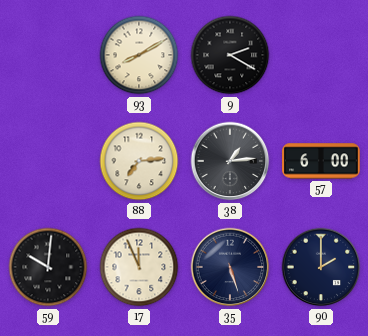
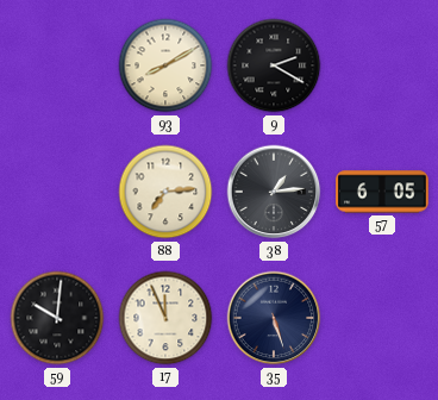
57: 6:00 -> 6:05 (382, 192)
90: 2:00 -> none (321, 267)
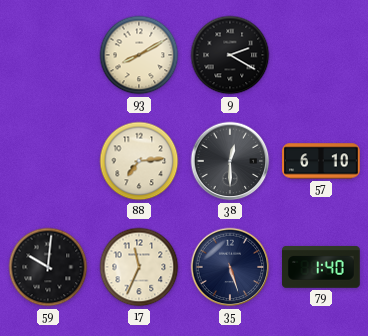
38: 1:14 -> 12:30 (230, 161)
57: 6:05 -> 6:10 (321, 161)
17: 11:56 -> 11:34 (139, 267)
79: none -> 1:40 (322, 267)
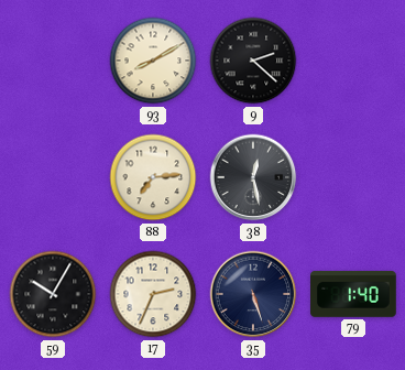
9: 2:20 -> 2:22 (253, 61)
38: 12:30 -> 12:28 (253, 177)
57: 6:10 -> none (321, 161)
59: 10:01 -> 10:05 (53, 294)
17: 11:34 -> 2:34 (153, 294)
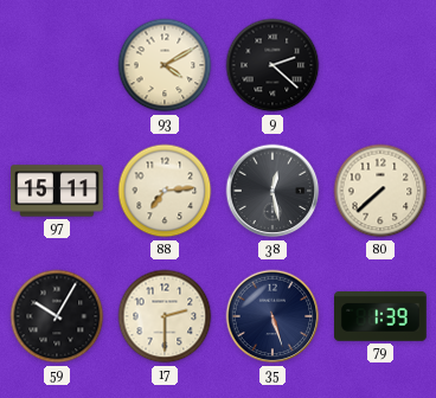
93: 8:10 -> 4:10 (165, 65)
97: none -> 15:11 (57, 191)
80: none -> 7:38 (380, 191)
17: 2:34 -> 2:30 (165, 316)
79: 1:40 -> 1:39 (381, 316)
